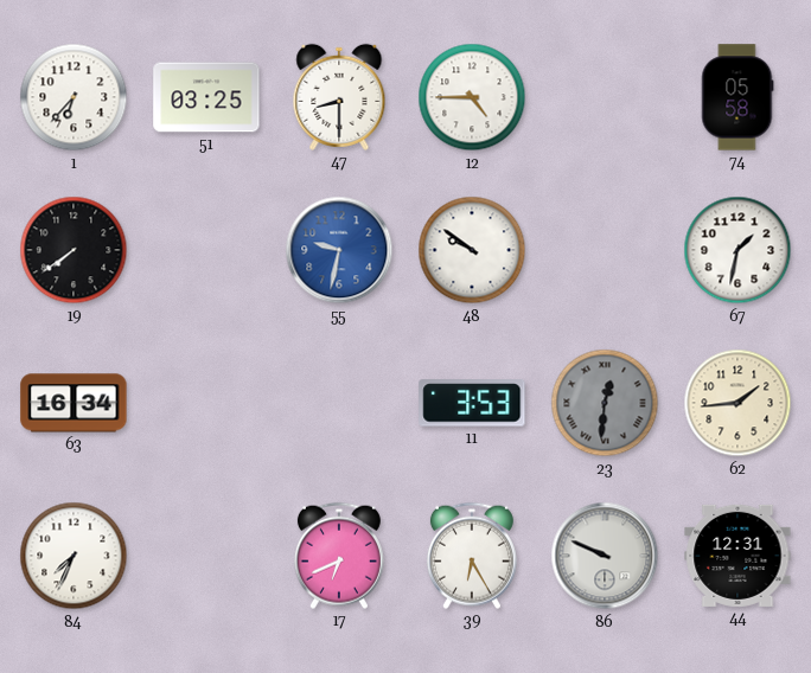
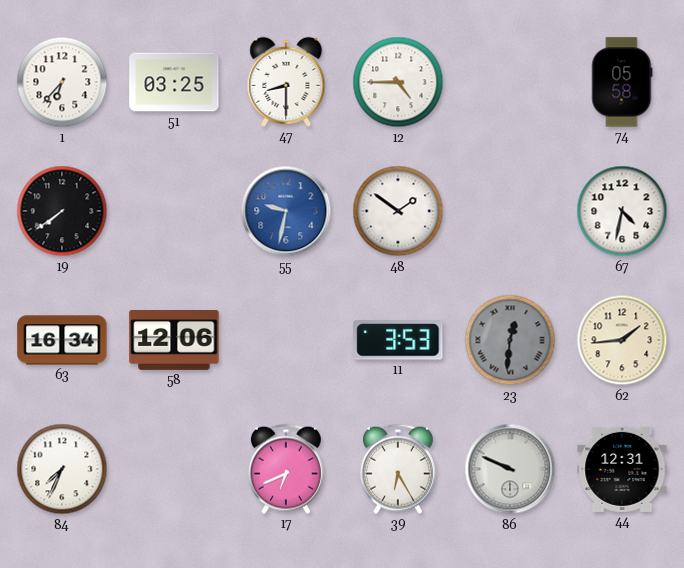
48: 9:51 -> 1:51 (398, 211)
67: 1:32 -> 4:32 (622, 211)
58: none -> 12:06 (174, 340)
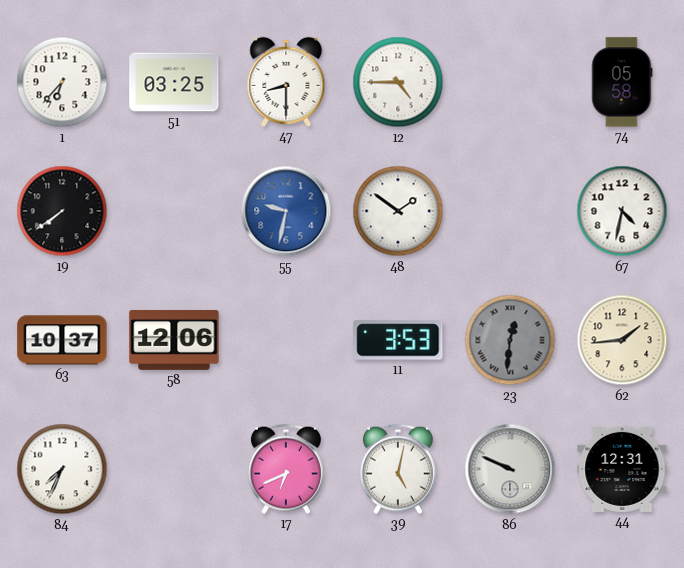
63: 16:34 -> 10:37 (62, 340)
39: 6:25 -> 5:02 (398, 469)
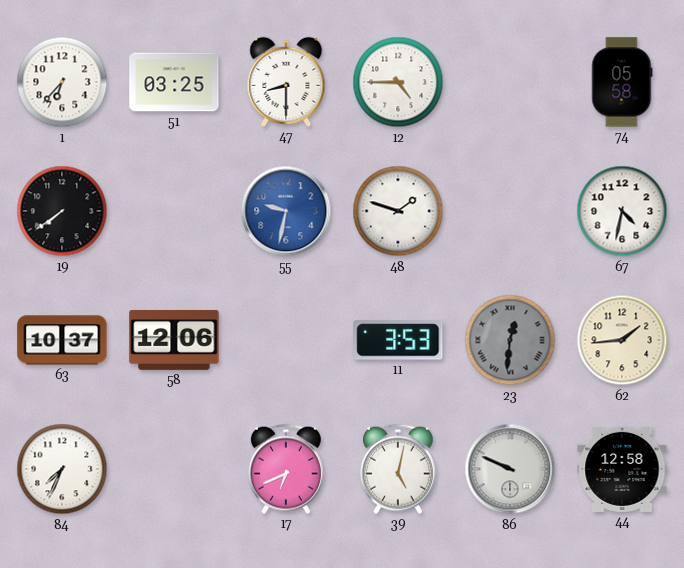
48: 1:51 -> 1:48 (398, 211)
44: 12:31 -> 12:58 (622, 469)
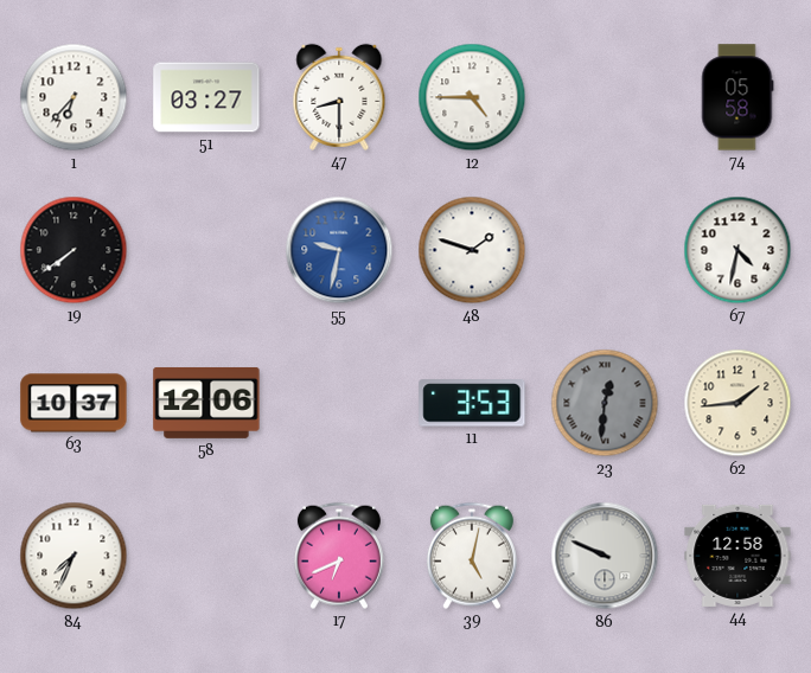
51: 03:25 -> 03:27 (206, 97)
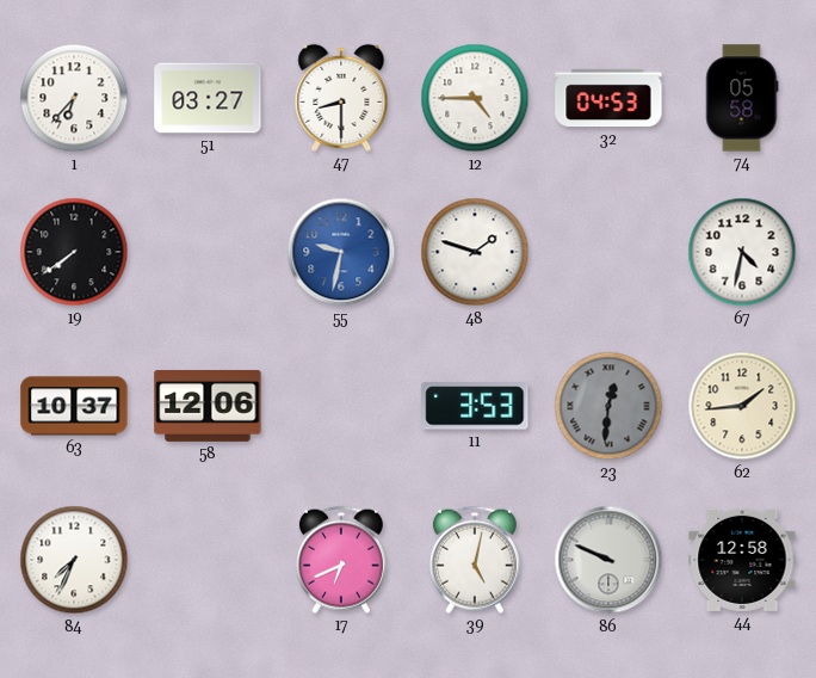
32: none -> 04:53 (608, 98)
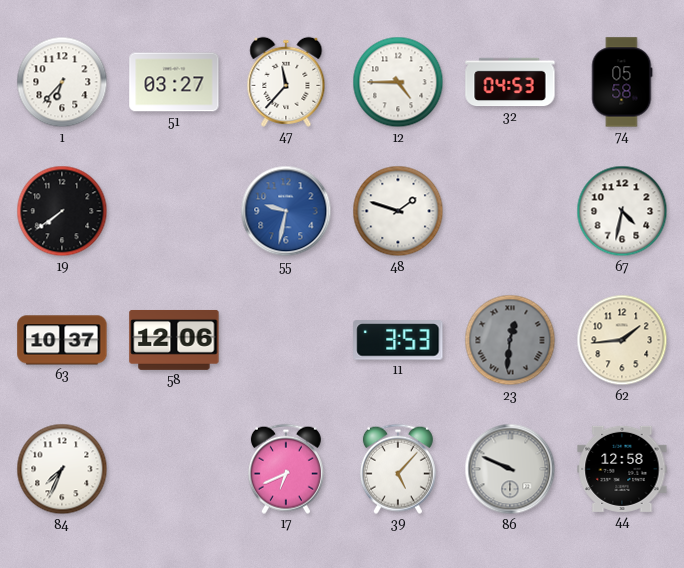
47: 8:30 -> 11:37 (286, 82)
39: 5:02 -> 5:07 (398, 469)
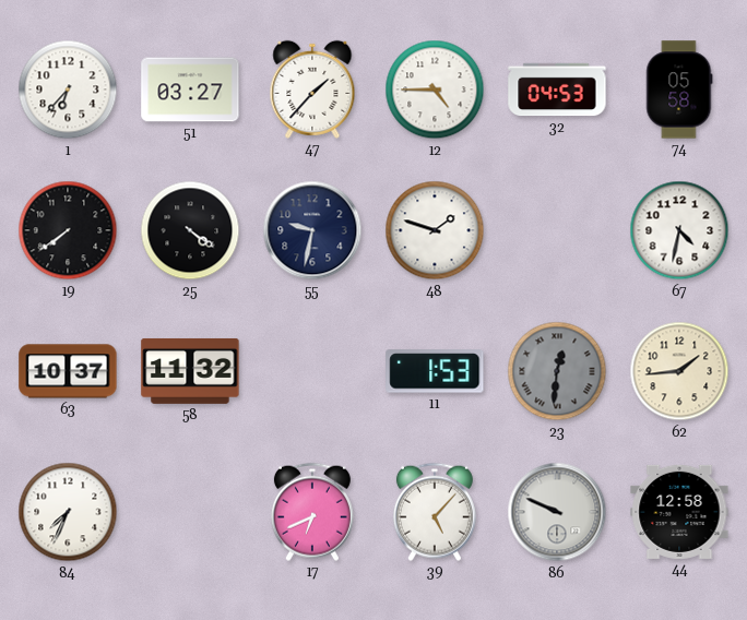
47: 11:37 -> 1:37 (312, 90)
25: none -> 4:21 (190, 230)
55 dial: blue -> navy (312, 230)
58: 12:06 -> 11:32 (190, 371)
11: 3:53 -> 1:53 (435, 371)
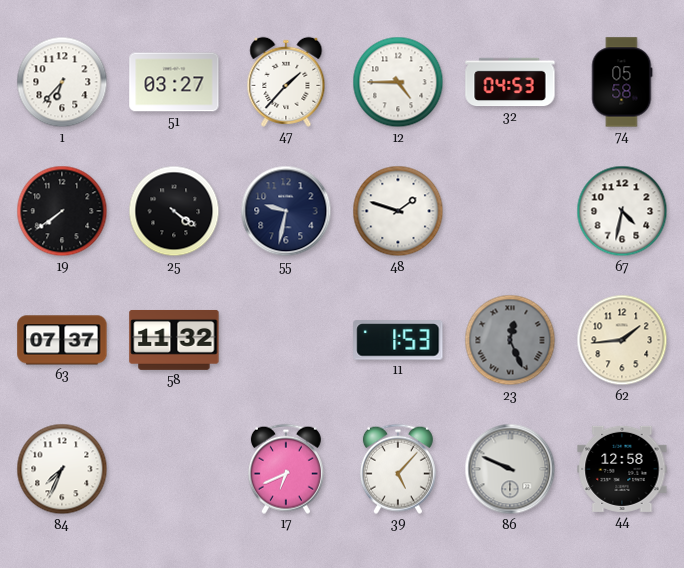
63: 10:37 -> 07:37 (62, 340)
23: 12:31 -> 12:26 (510, 340)
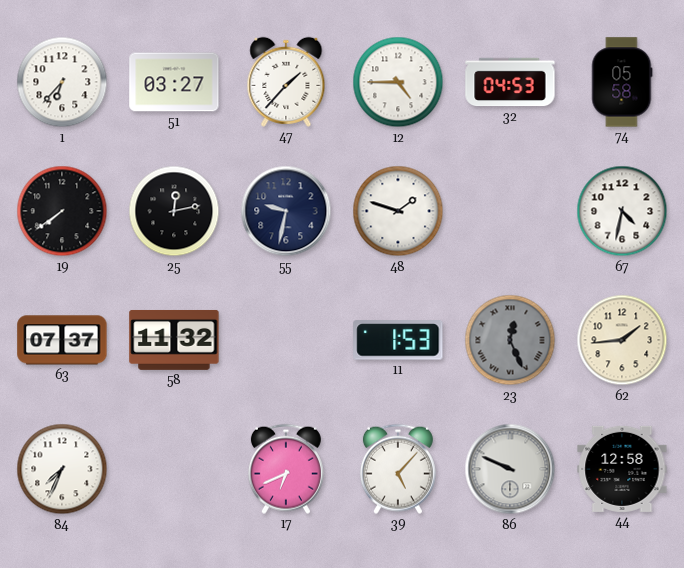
25: 4:21 -> 12:13 (174, 211)
